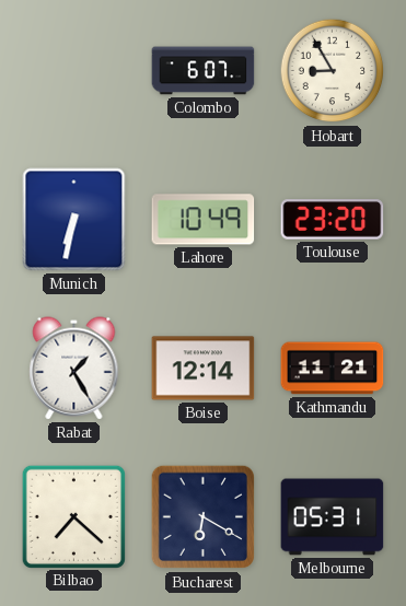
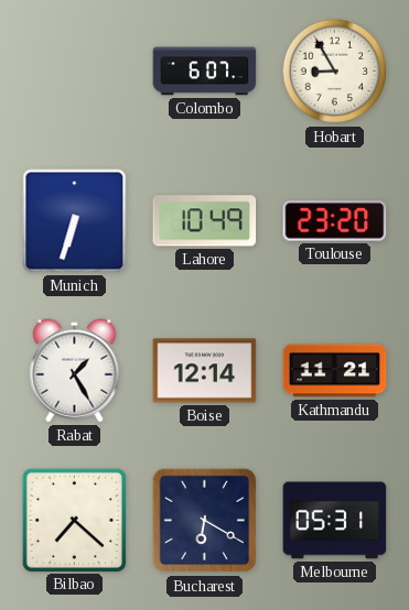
Munich: 6:32 -> 6:33 (75, 221)
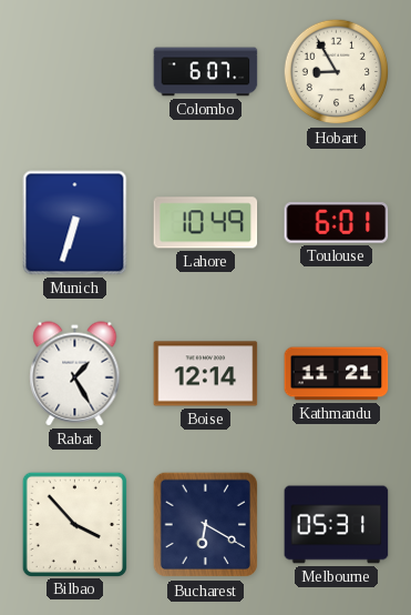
Toulouse: 23:20 -> 6:01 (337, 223)
Bilbao: 7:22 -> 3:53 (74, 524)
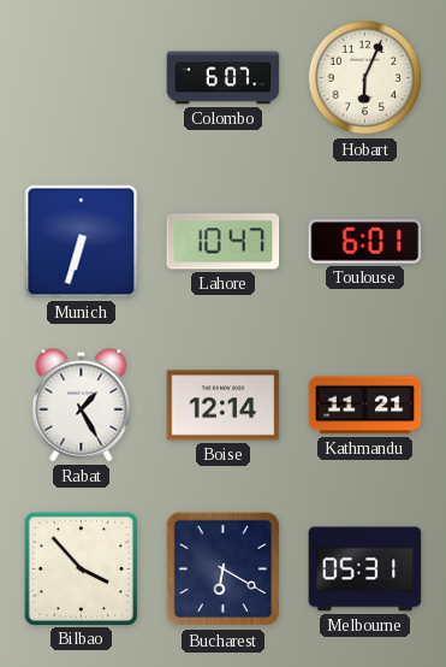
Hobart: 8:55 -> 6:04 (365, 78)
Lahore: 10:49 -> 10:47 (224, 242)
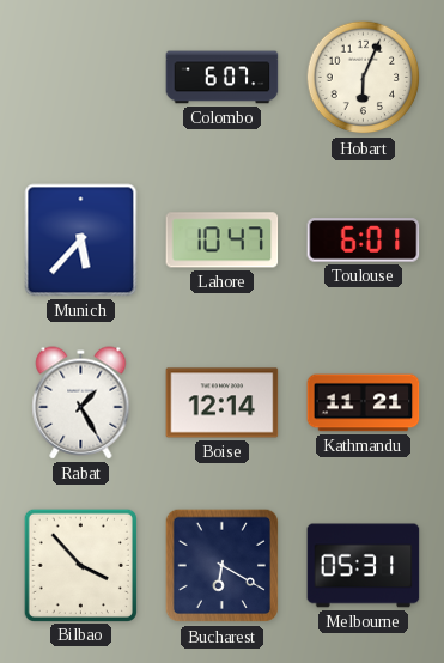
Munich: 6:33 -> 5:37 (81, 241)
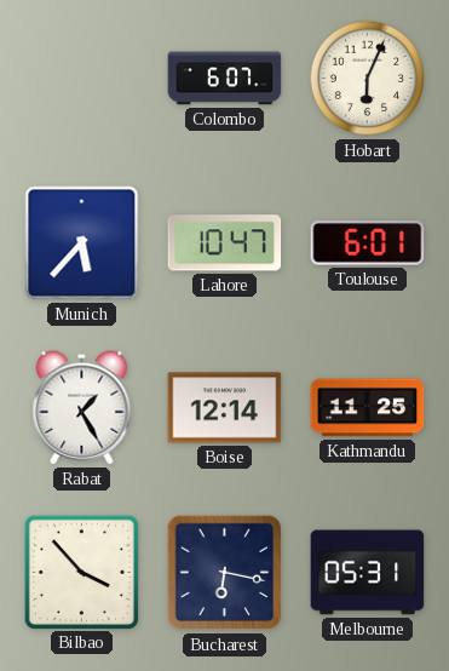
Kathmandu: 11:21 -> 11:25 (368, 408)
Bucharest: 6:20 -> 6:17 (225, 573)
